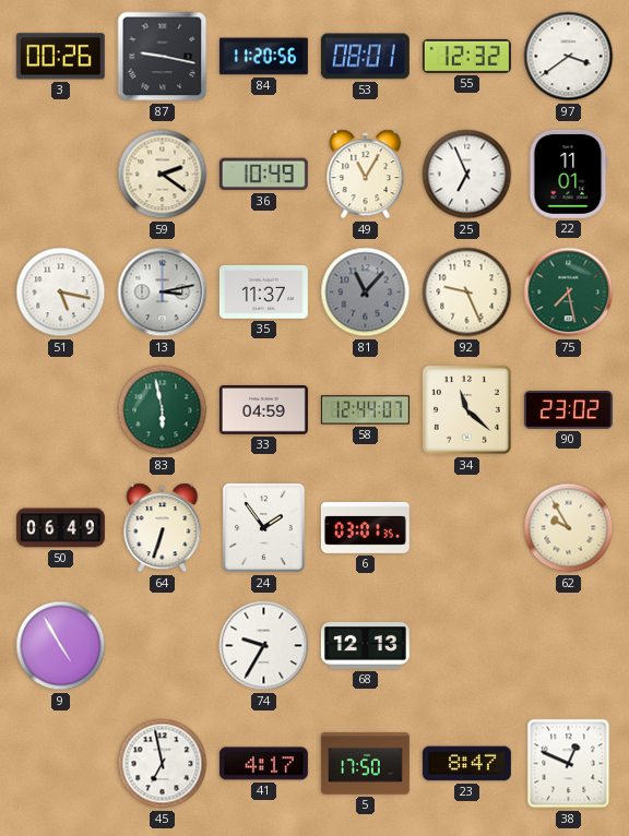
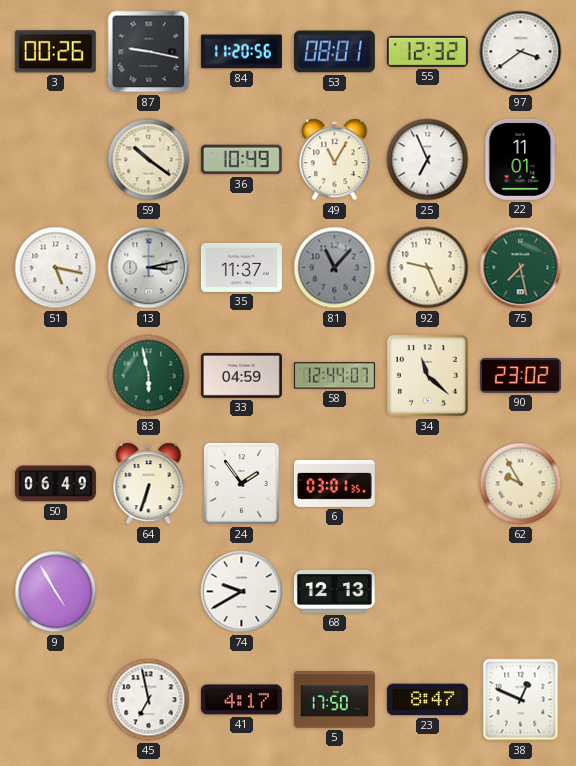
59: 2:21 -> 10:21 (149, 160)
74: 9:35 -> 9:40 (242, 592)
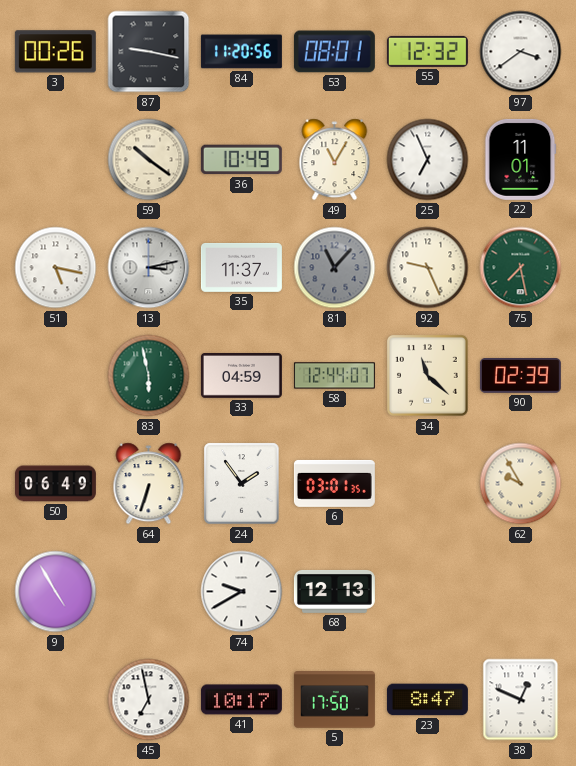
90: 23:02 -> 02:39 (520, 376)
41: 4:17 -> 10:17 (241, 700)
